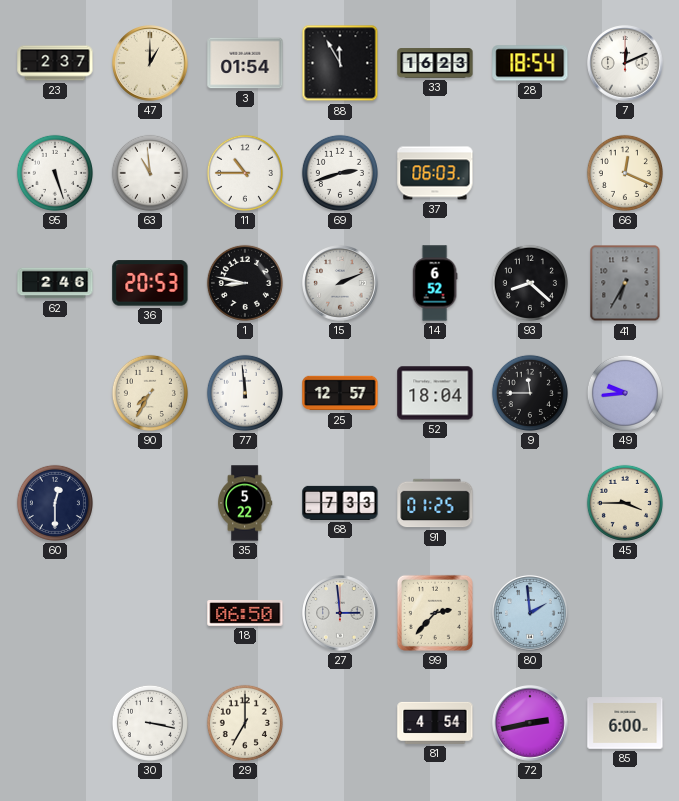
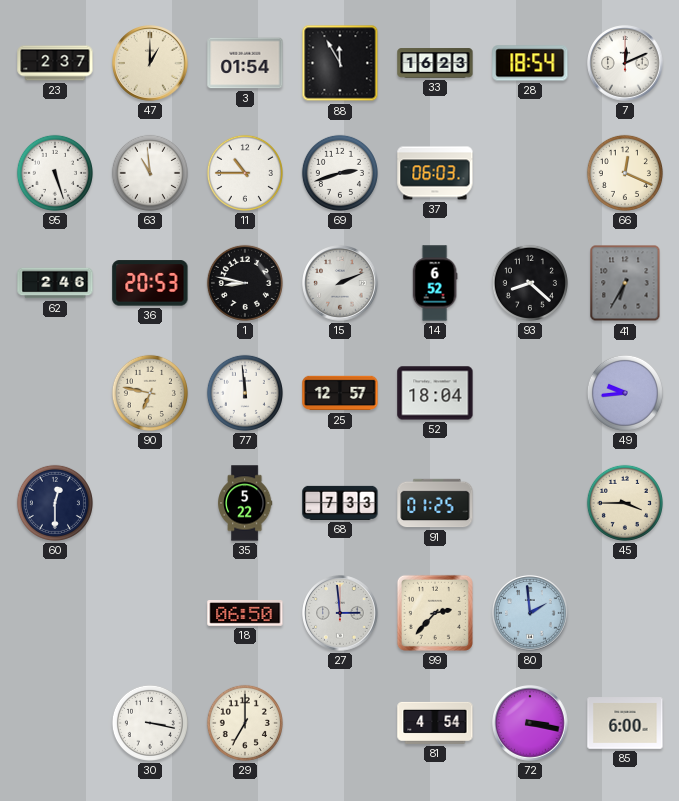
90: 7:35 -> 6:47 (150, 393)
9: 11:45 -> none (530, 393)
72: 2:43 -> 3:17 (530, 723)
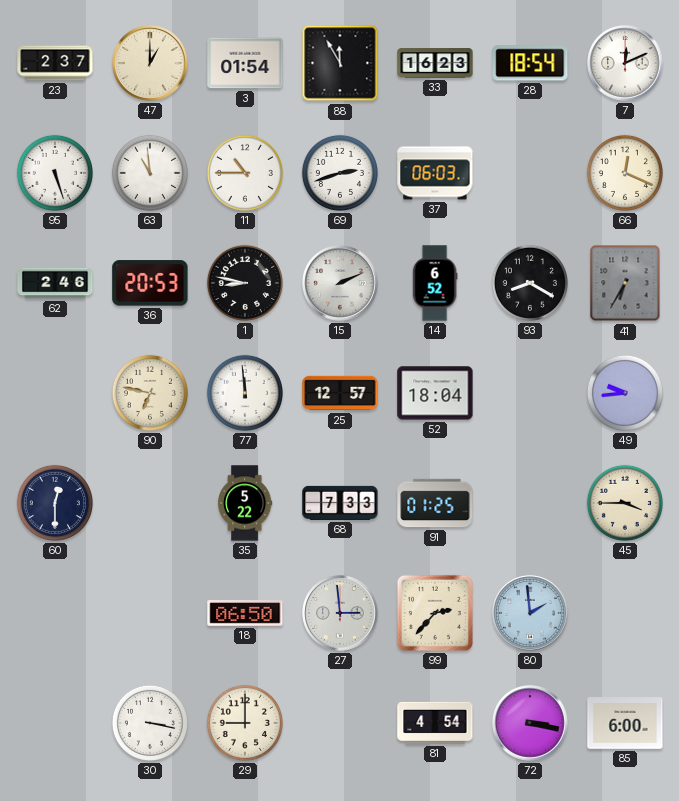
93: 8:22 -> 8:20 (530, 283)
29: 7:00 -> 9:00 (245, 723)
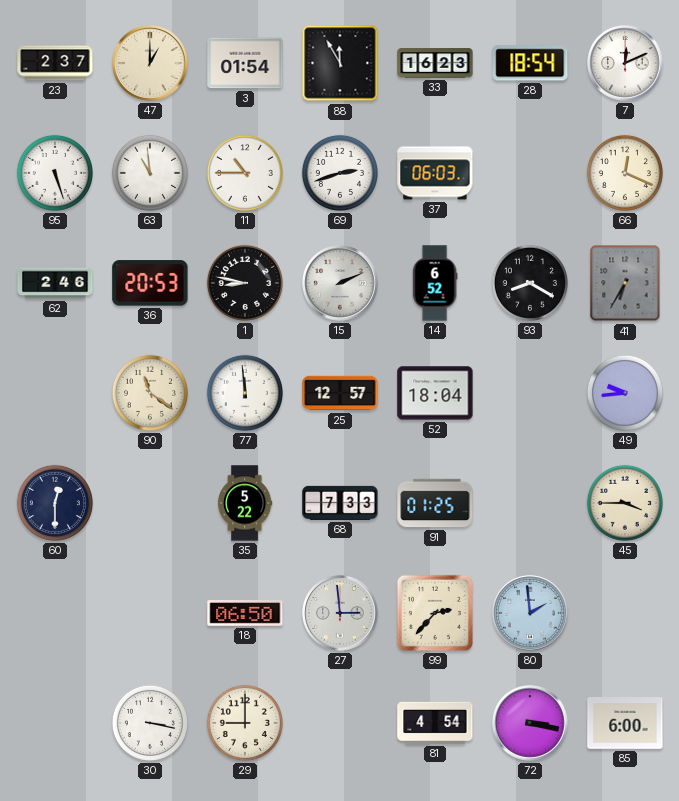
90: 6:47 -> 11:21 (150, 393)
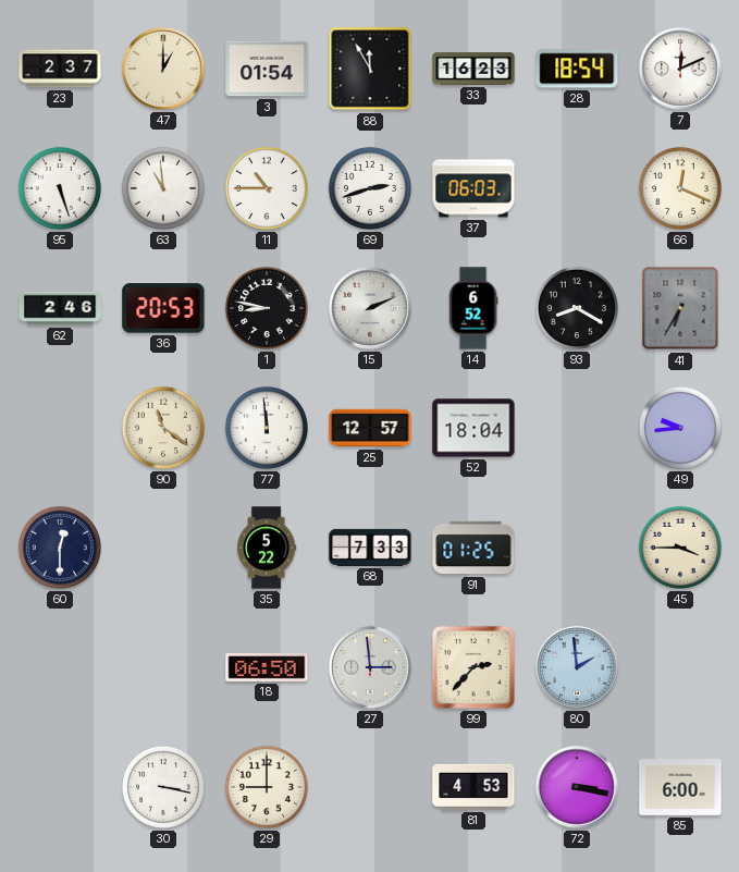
81: 4:54 -> 4:53 (473, 787)
